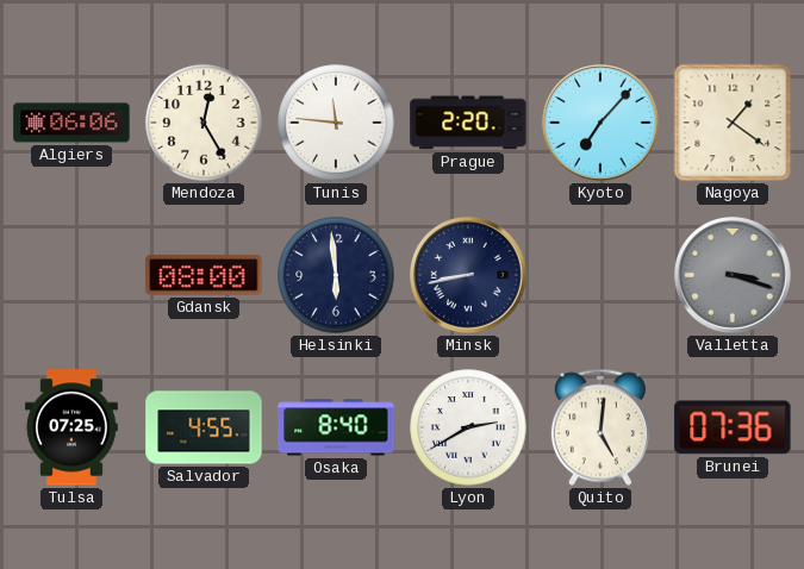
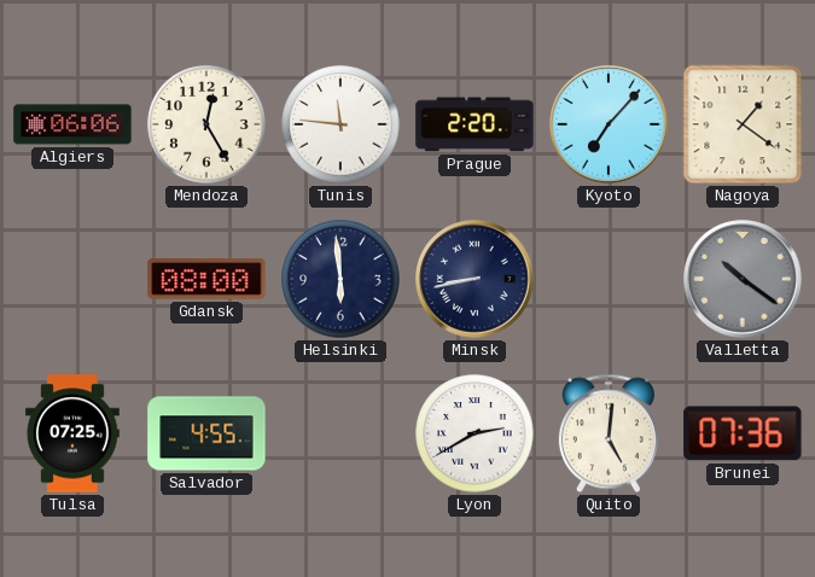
Valletta: 3:18 -> 10:21 (743, 279)
Osaka: 8:40 -> none (336, 427)
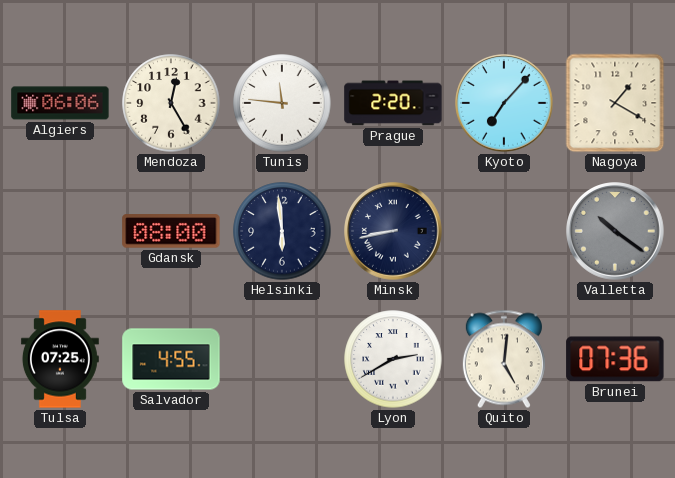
Nagoya: 1:21 -> 1:20 (615, 103)
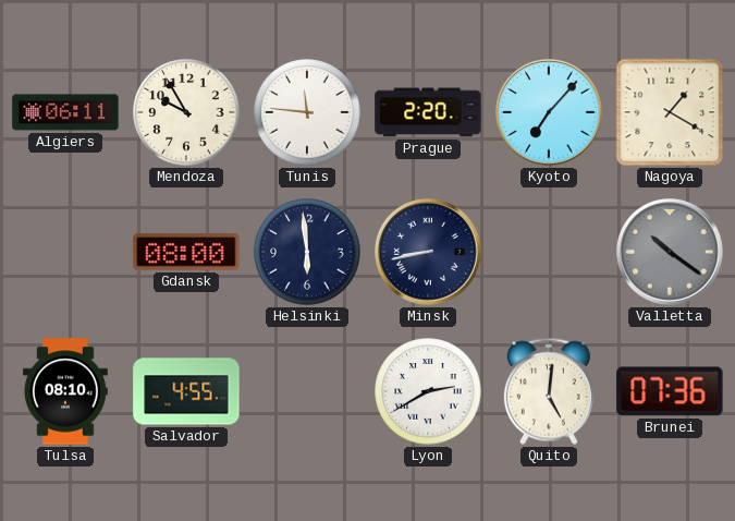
Algiers: 06:06 -> 06:11 (65, 112)
Mendoza: 12:25 -> 9:55 (186, 112)
Tulsa: 07:25 -> 08:10 (65, 391)
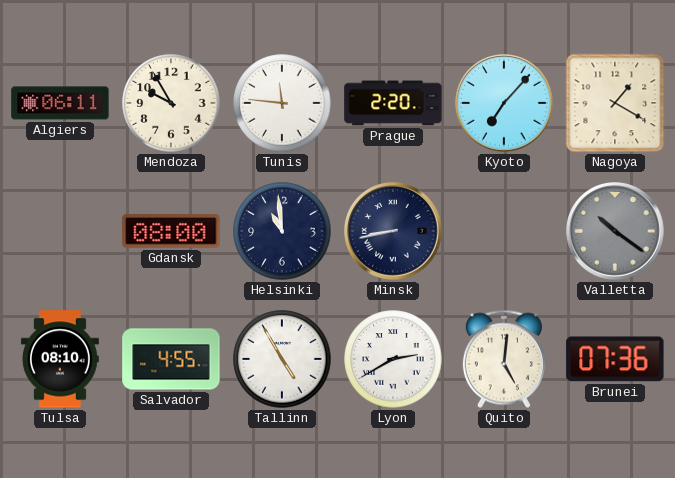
Helsinki: 5:59 -> 10:59 (282, 231)
Tallinn: none -> 4:55 (282, 359)
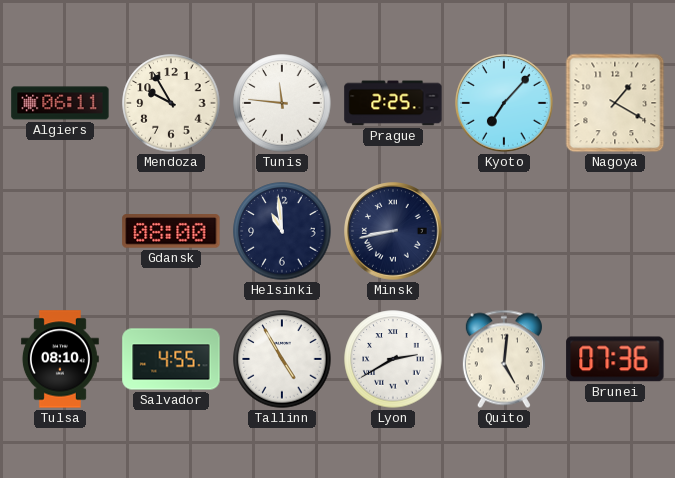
Prague: 2:20 -> 2:25 (393, 103)
Valletta: 10:21 -> none (615, 231)
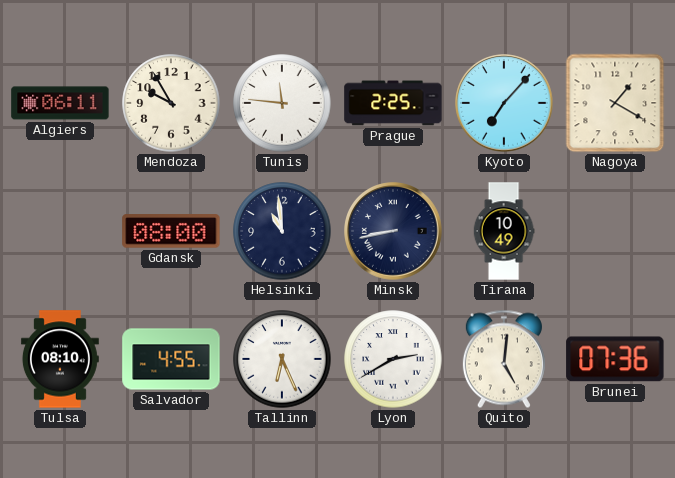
Tirana: none -> 10:49 (504, 231)
Tallinn: 4:55 -> 6:26 (282, 359)
